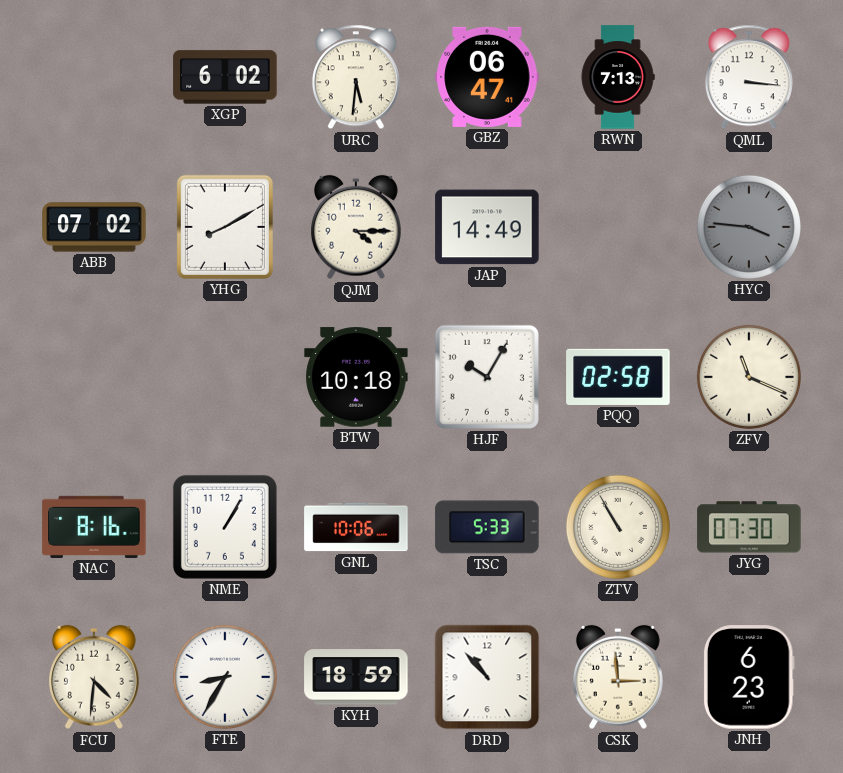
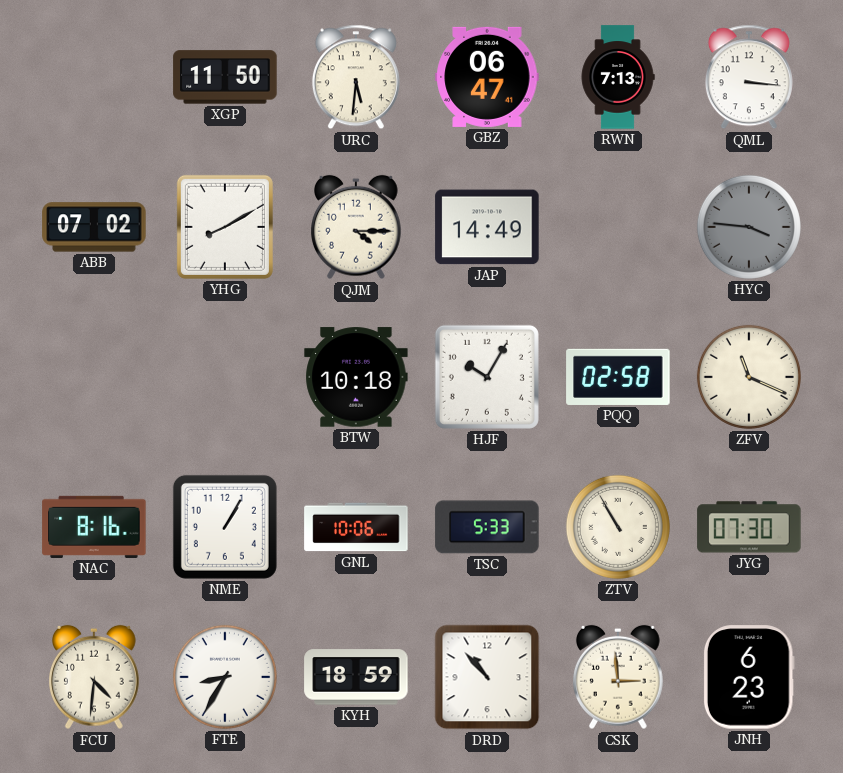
XGP: 6:02 -> 11:50 (225, 77)
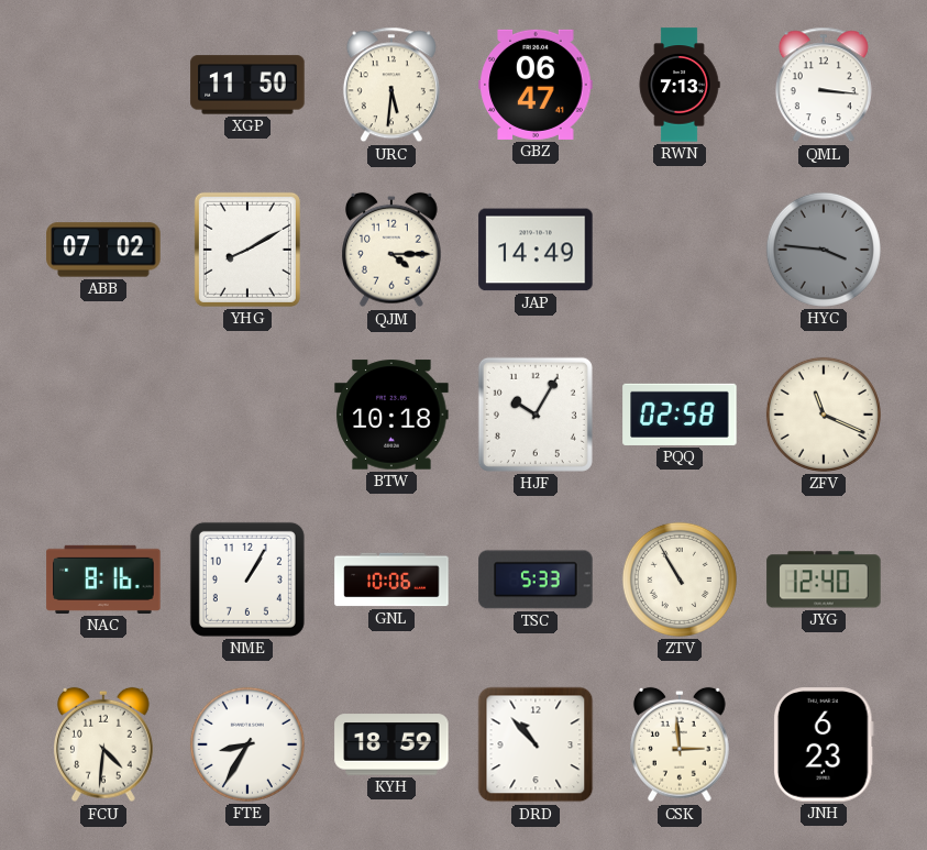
JYG: 07:30 -> 12:40 (824, 579)
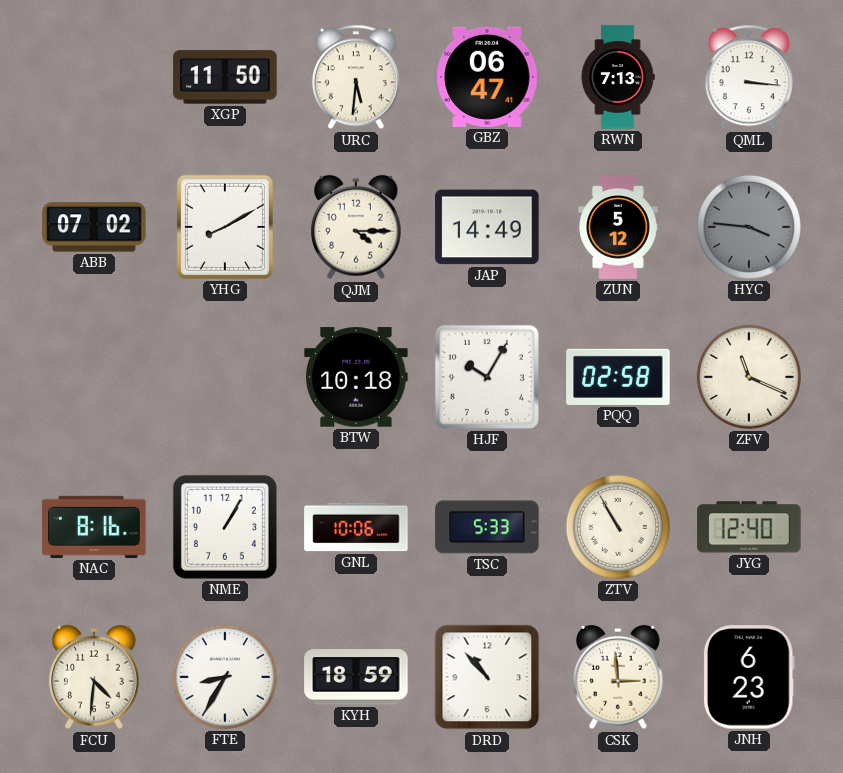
ZUN: none -> 5:12 (618, 227)
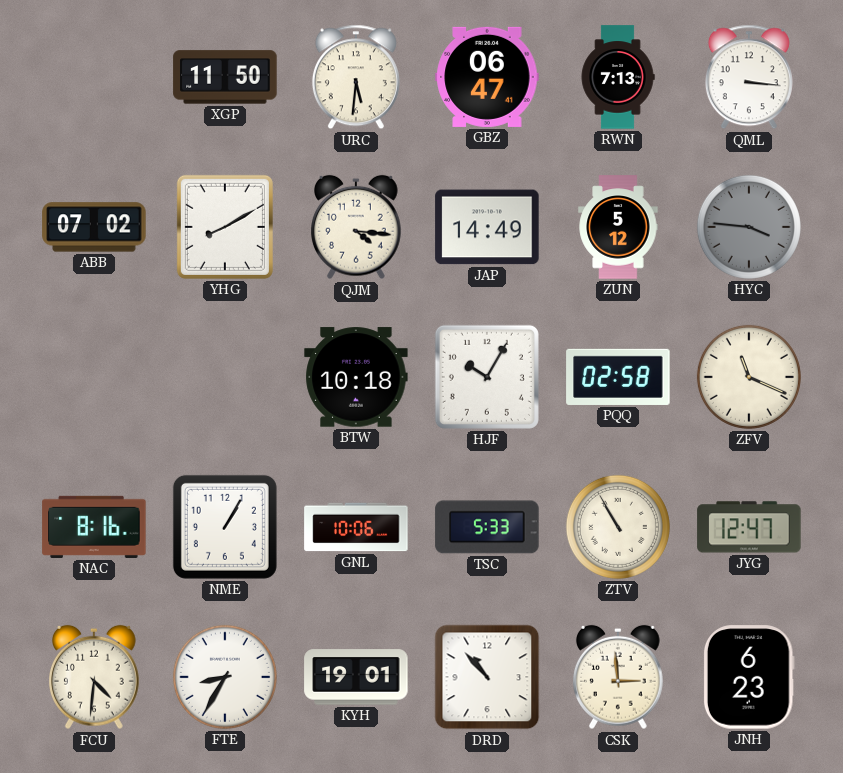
QJM: 4:15 -> 4:16 (357, 227)
JYG: 12:40 -> 12:47 (749, 527)
KYH: 18:59 -> 19:01 (356, 677)
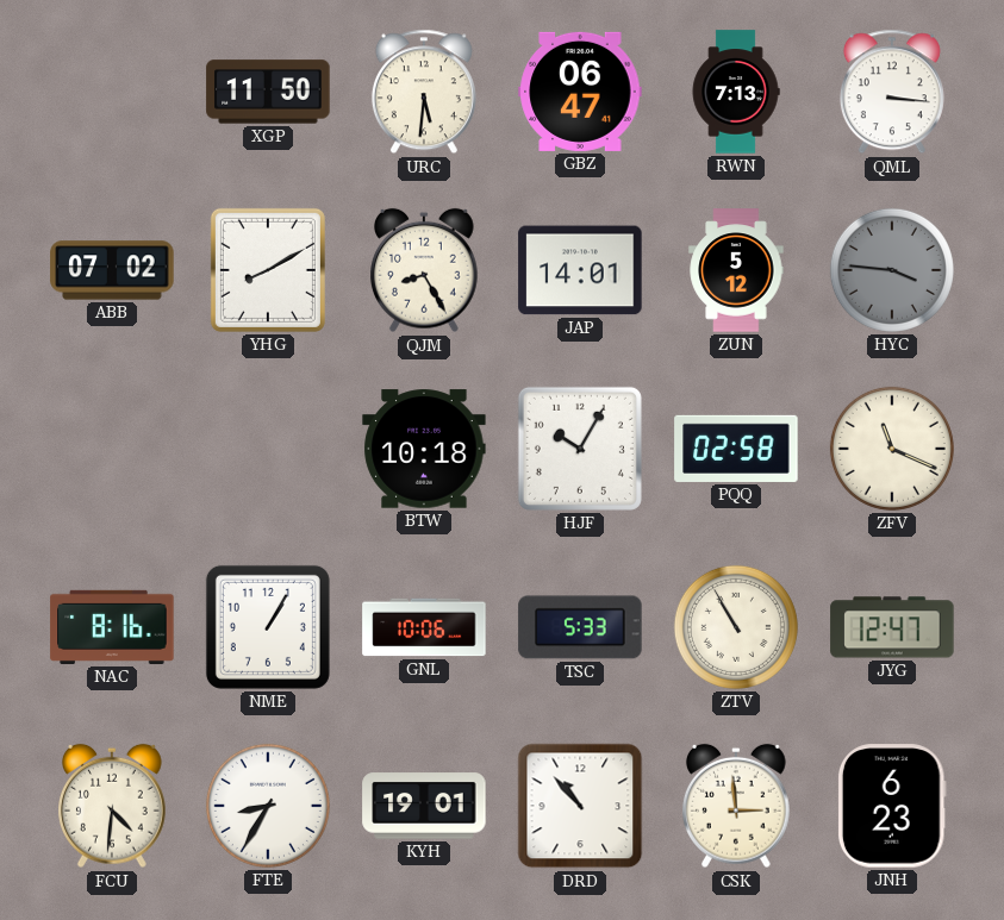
QJM: 4:16 -> 8:25 (425, 270)
JAP: 14:49 -> 14:01 (580, 270)
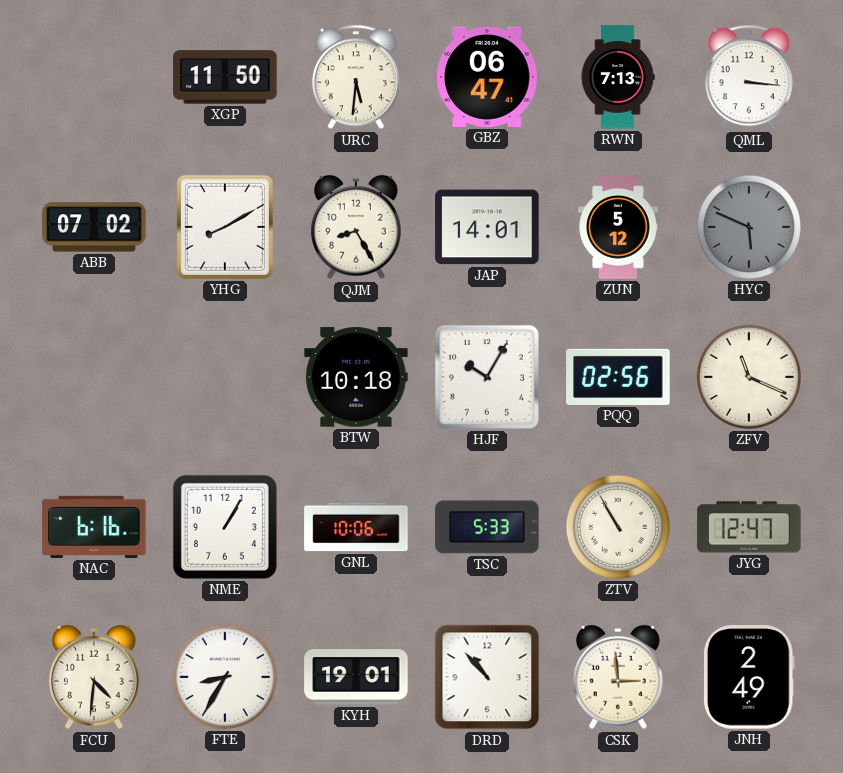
HYC: 3:46 -> 5:49 (749, 227)
PQQ: 02:58 -> 02:56 (618, 377)
NAC: 8:16 -> 6:16 (94, 527)
JNH: 6:23 -> 2:49 (749, 677)
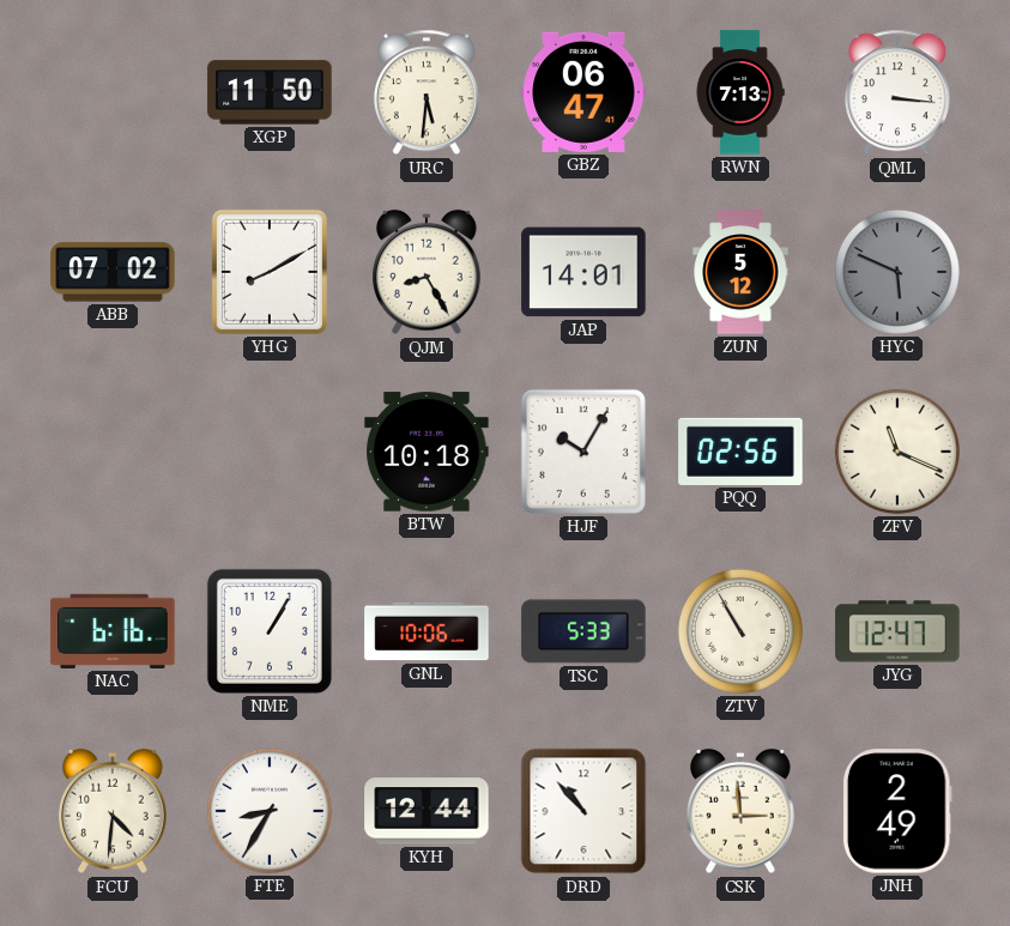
KYH: 19:01 -> 12:44 (427, 811)
